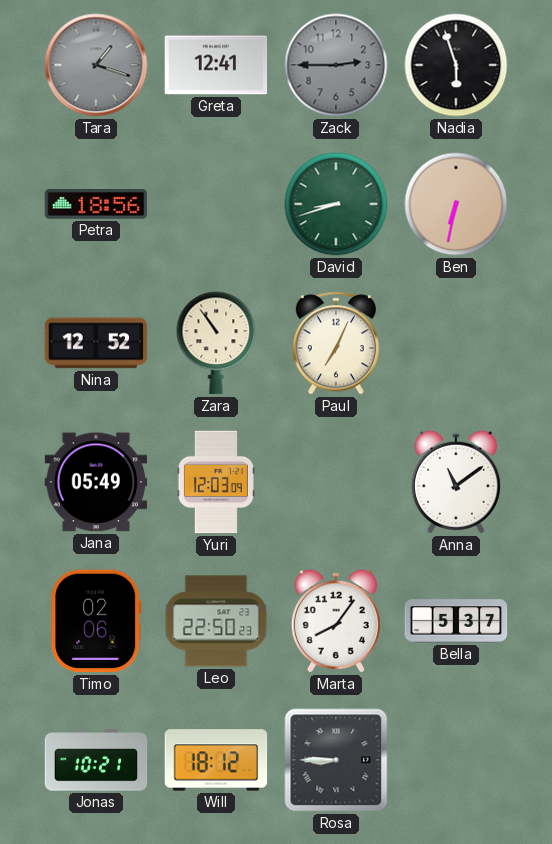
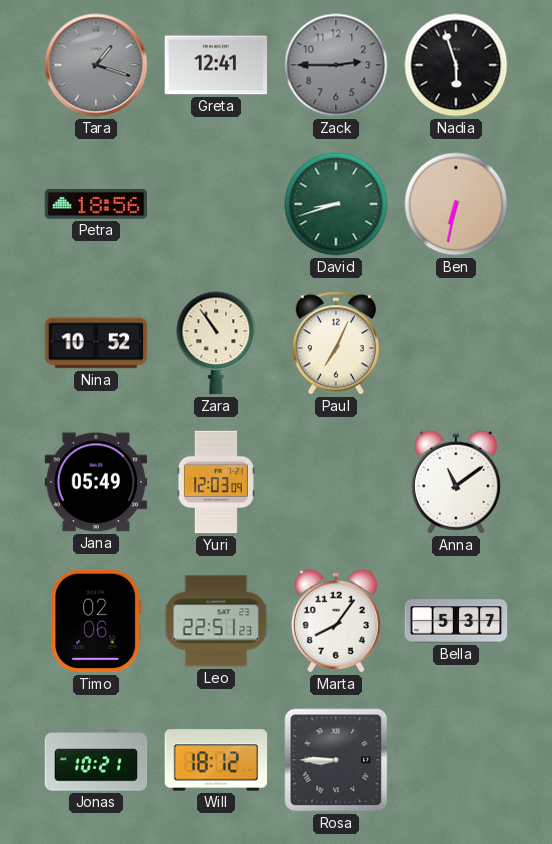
Nina: 12:52 -> 10:52 (96, 343)
Leo: 22:50 -> 22:51 (216, 621)
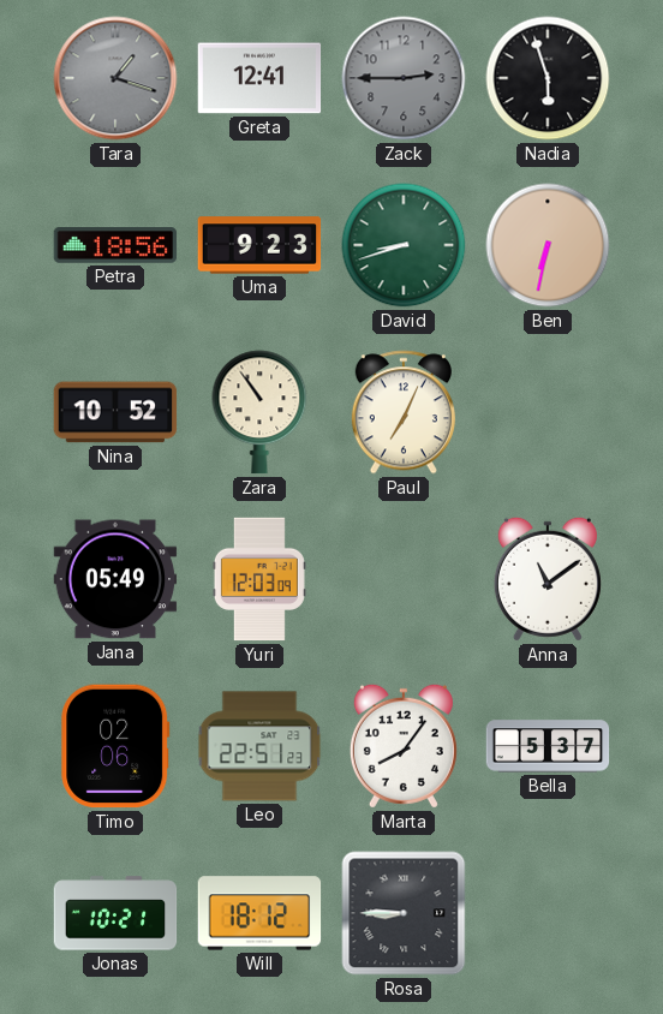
Uma: none -> 9:23 (259, 245)
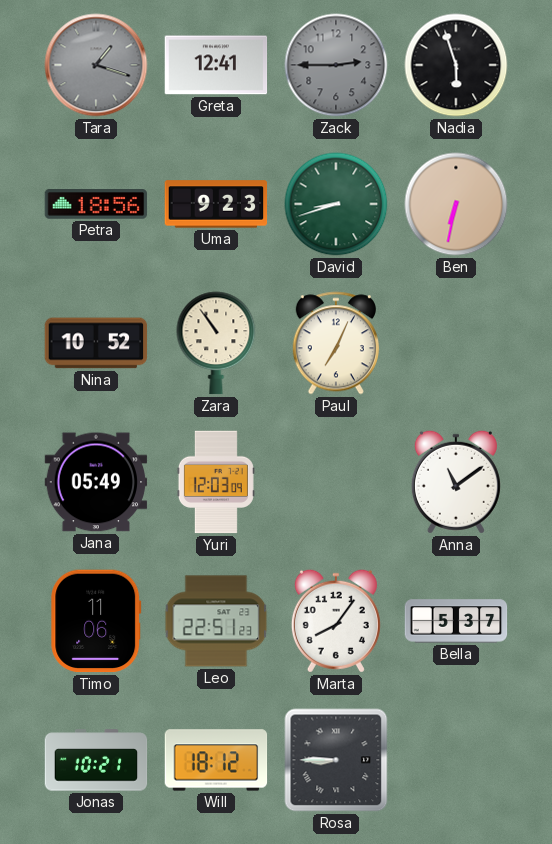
Timo: 02:06 -> 11:06 (96, 621)
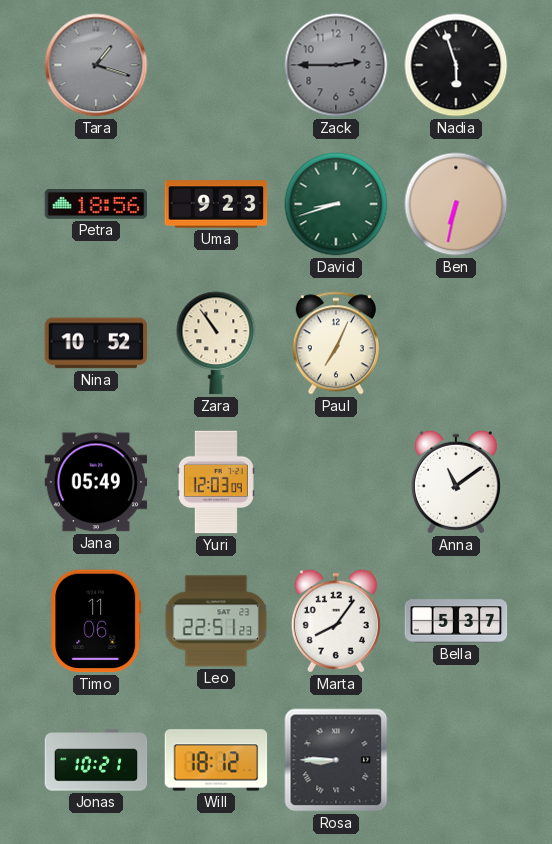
Greta: 12:41 -> none (216, 65)
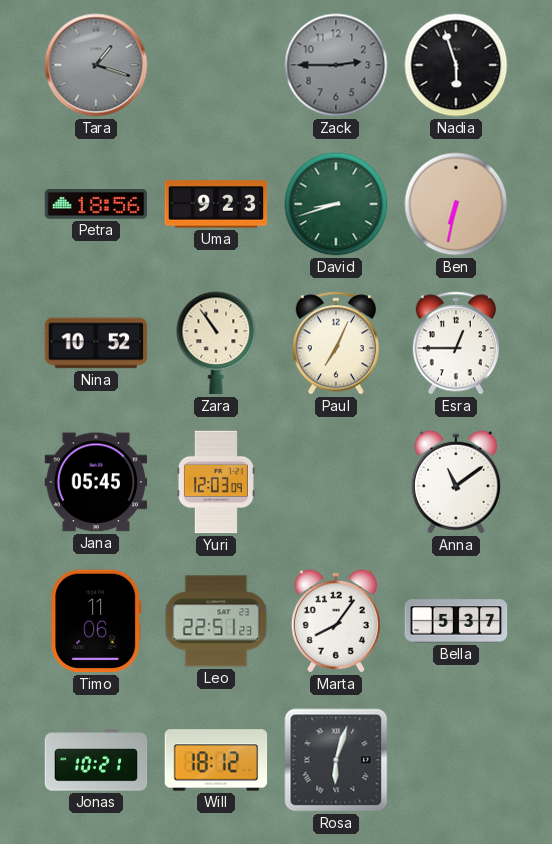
Esra: none -> 12:45 (456, 343)
Jana: 05:49 -> 05:45 (96, 482)
Rosa: 8:45 -> 6:03 (336, 760)
